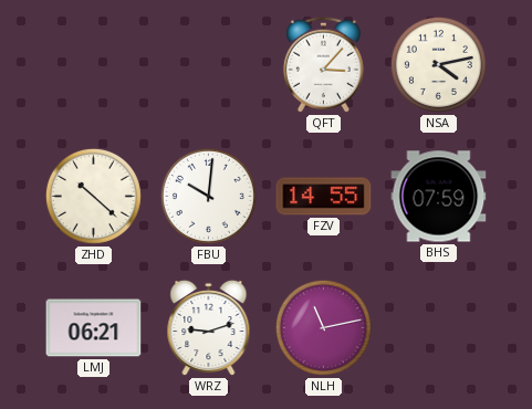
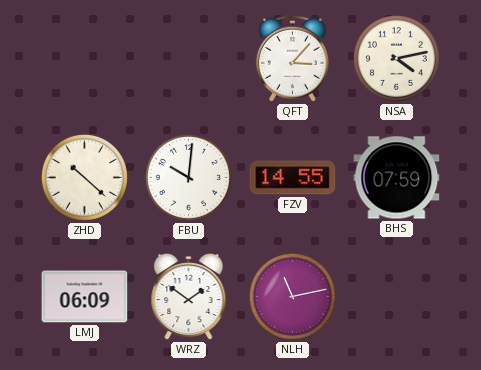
LMJ: 06:21 -> 06:09 (85, 297)
WRZ: 9:12 -> 1:51 (189, 297)
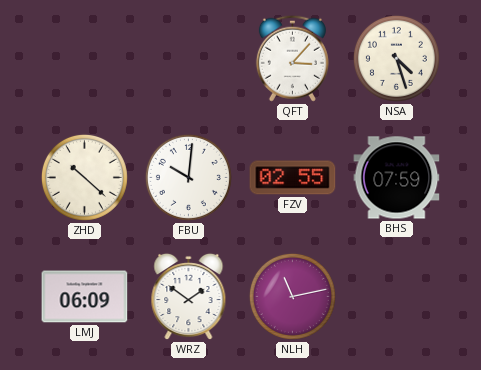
NSA: 4:13 -> 4:27 (396, 58)
FZV: 14:55 -> 02:55 (293, 178)
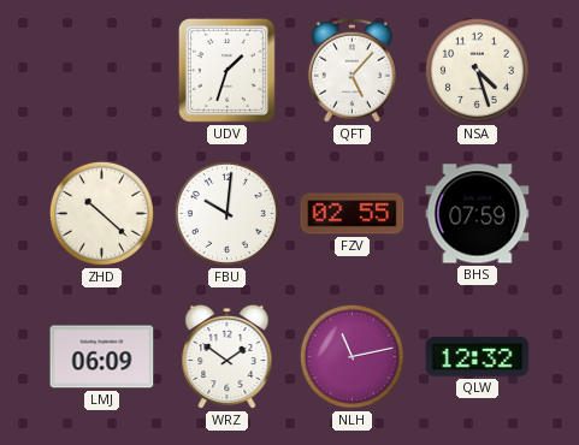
UDV: none -> 1:33 (226, 70)
QFT: 3:07 -> 5:07 (351, 70)
QLW: none -> 12:32 (478, 356)
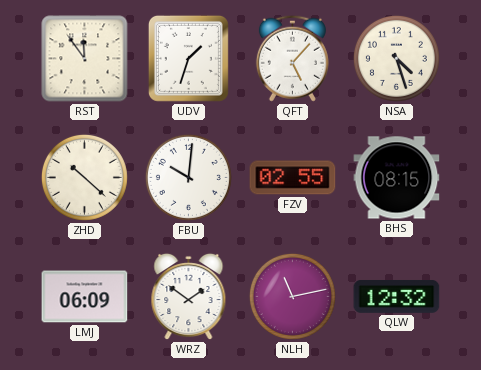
RST: none -> 11:54 (85, 59)
BHS: 07:59 -> 08:15 (397, 178)
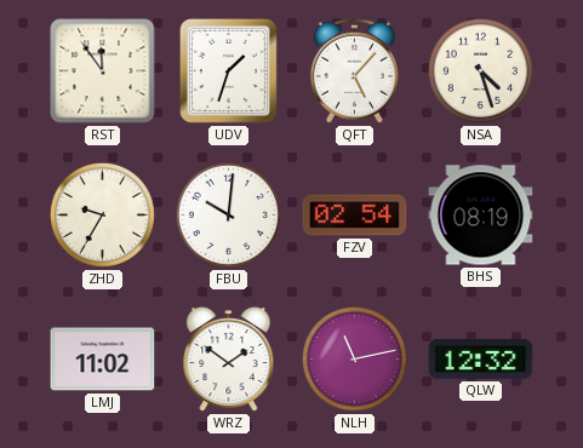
ZHD: 10:22 -> 9:35 (102, 214)
FZV: 02:55 -> 02:54 (355, 216)
BHS: 08:15 -> 08:19 (481, 216)
LMJ: 06:09 -> 11:02 (103, 360)
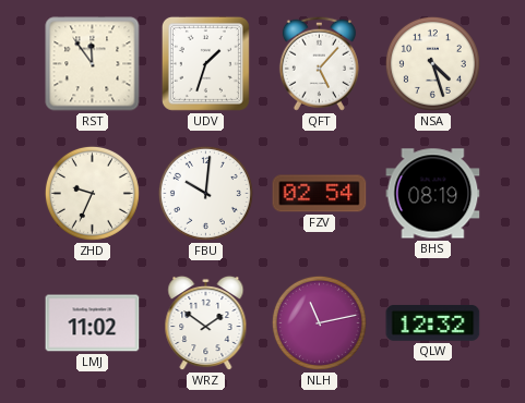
ZHD: 9:35 -> 9:34 (92, 193)
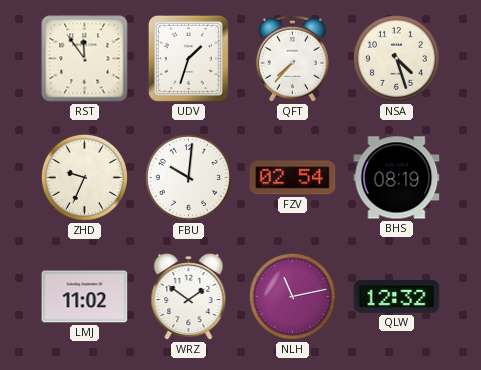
QFT: 5:07 -> 7:37 (292, 58)
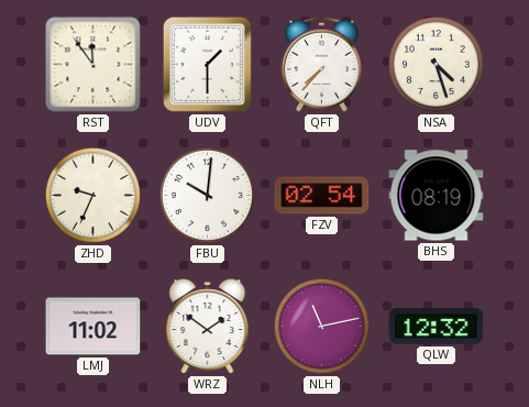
UDV: 1:33 -> 1:30 (207, 64)
